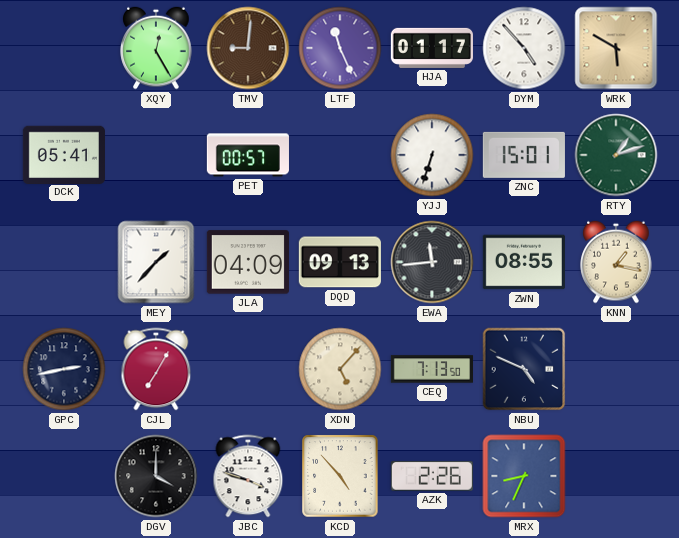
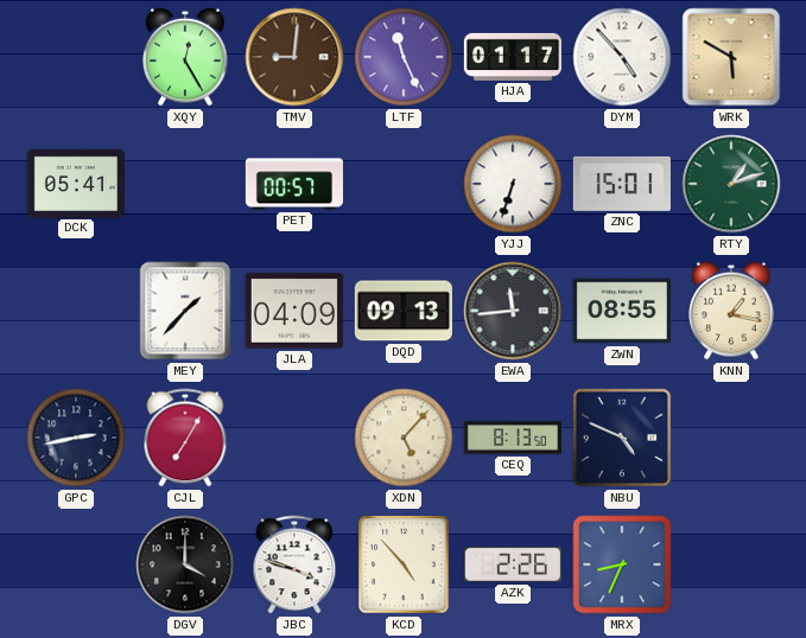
CEQ: 7:13 -> 8:13 (512, 438)
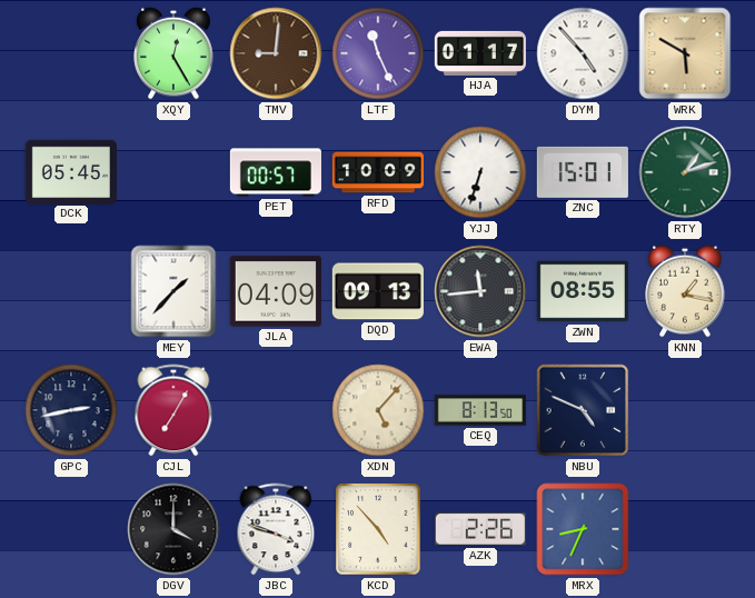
DCK: 05:41 -> 05:45 (71, 171)
RFD: none -> 10:09 (378, 172)
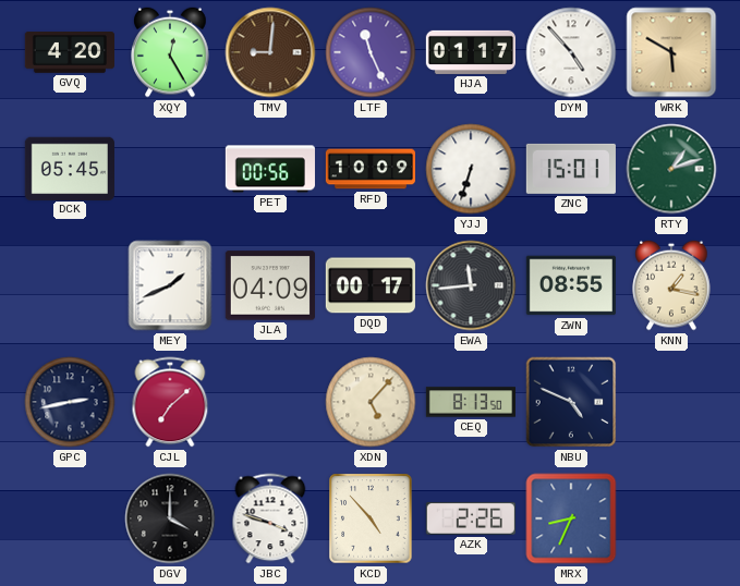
GVQ: none -> 4:20 (69, 52)
PET: 00:57 -> 00:56 (270, 169)
MEY: 1:37 -> 1:41 (170, 285)
DQD: 09:13 -> 00:17 (371, 285)
CJL: 7:05 -> 7:08 (170, 402)
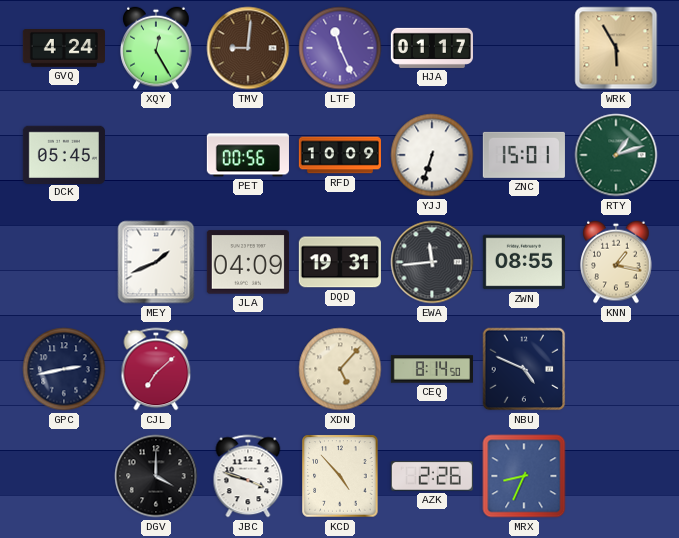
GVQ: 4:20 -> 4:24 (63, 48)
DYM: 4:53 -> none (571, 52)
WRK: 5:50 -> 5:55 (616, 48)
DQD: 00:17 -> 19:31 (340, 262)
CEQ: 8:13 -> 8:14 (431, 369)
